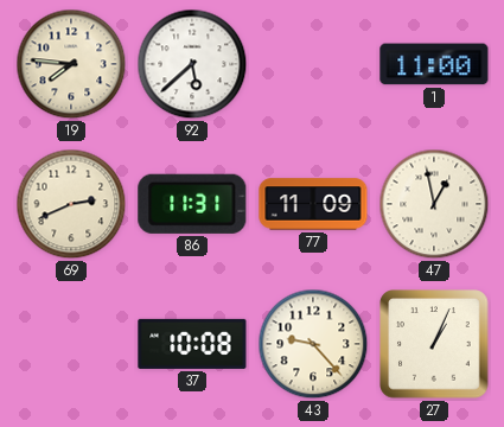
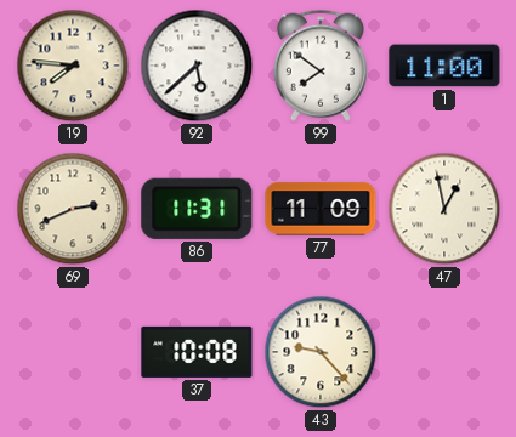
99: none -> 7:51 (321, 66)
27: 1:04 -> none (434, 344)
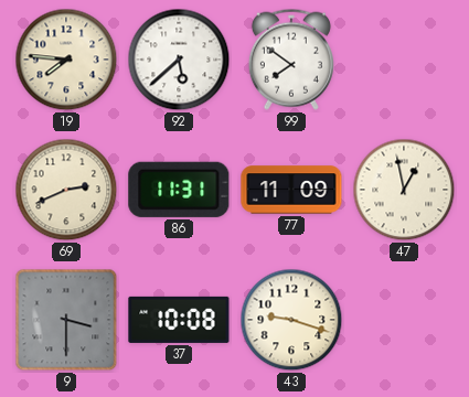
1: 11:00 -> none (444, 66)
9: none -> 3:30 (66, 320)
43: 9:23 -> 9:18 (291, 320)
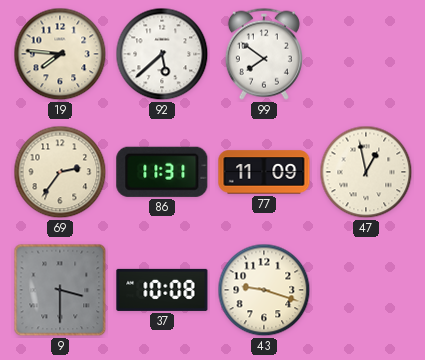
69: 2:41 -> 2:36 (60, 172)
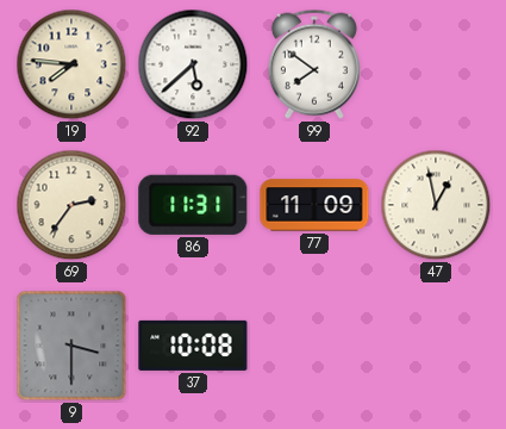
43: 9:18 -> none (264, 290)
